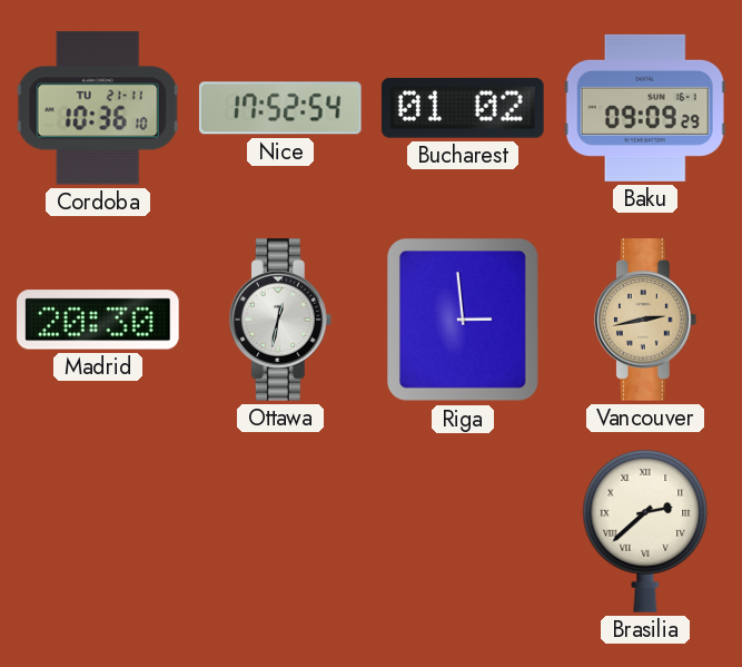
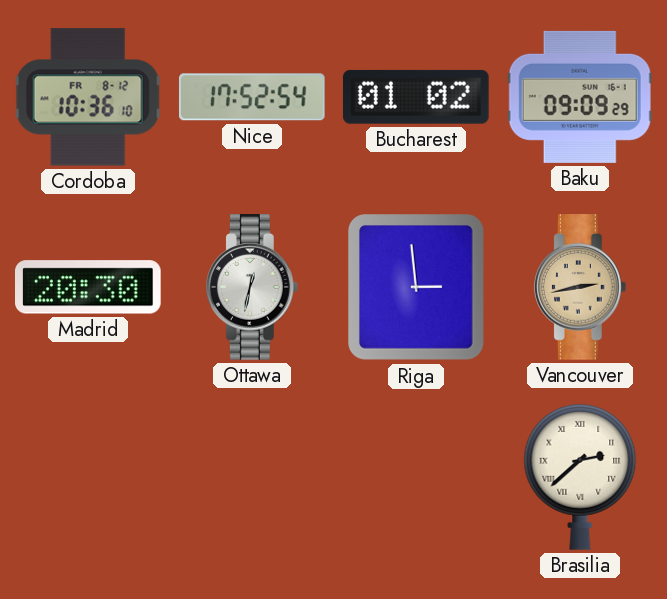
Cordoba date: TU 21-11 -> FR 8-12 (88, 97)
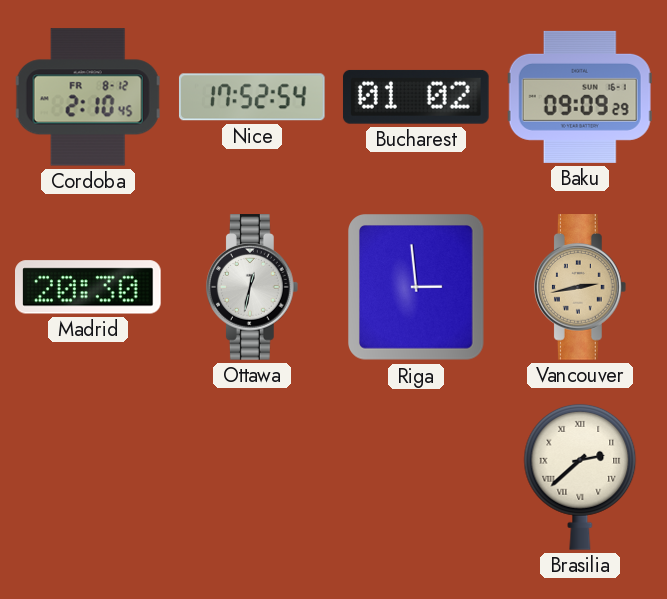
Cordoba: 10:36 -> 2:10 (88, 97)
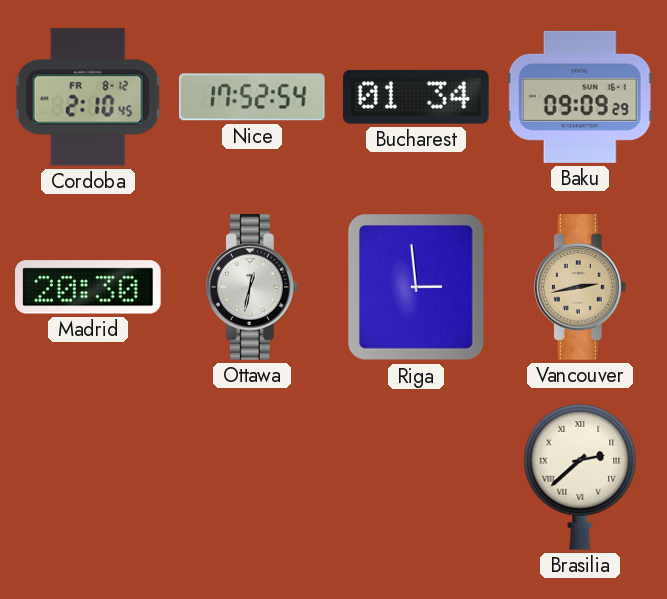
Bucharest: 01:02 -> 01:34 (416, 97)
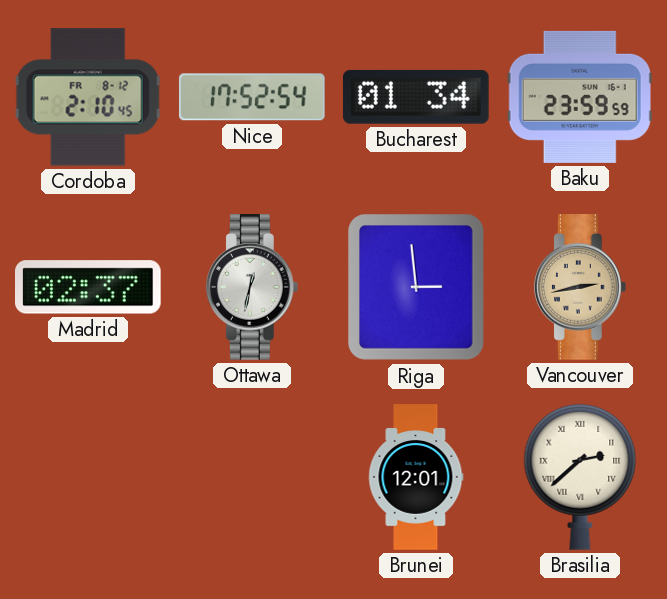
Baku: 09:09 -> 23:59 (580, 97)
Madrid: 20:30 -> 02:37 (89, 287)
Brunei: none -> 12:01 (416, 477)
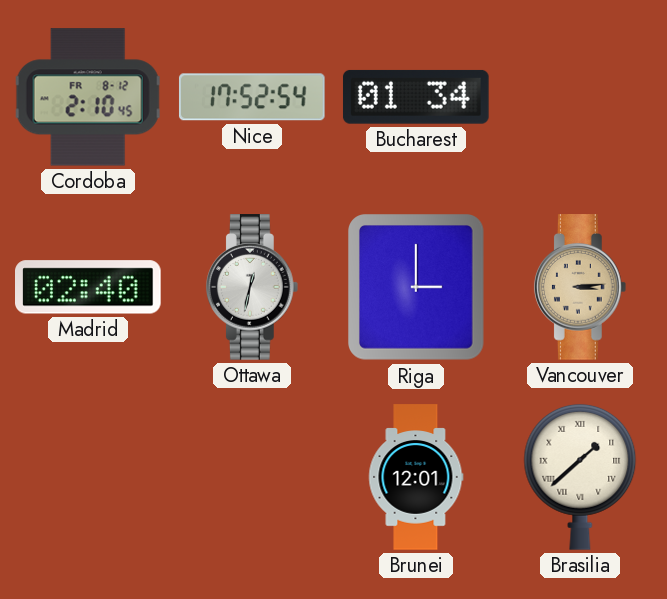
Baku: 23:59 -> none (580, 97)
Madrid: 02:37 -> 02:40 (89, 287)
Riga: 2:59 -> 3:00 (417, 287)
Vancouver: 2:43 -> 3:14 (580, 287)
Brasilia: 2:38 -> 1:38 (580, 477)
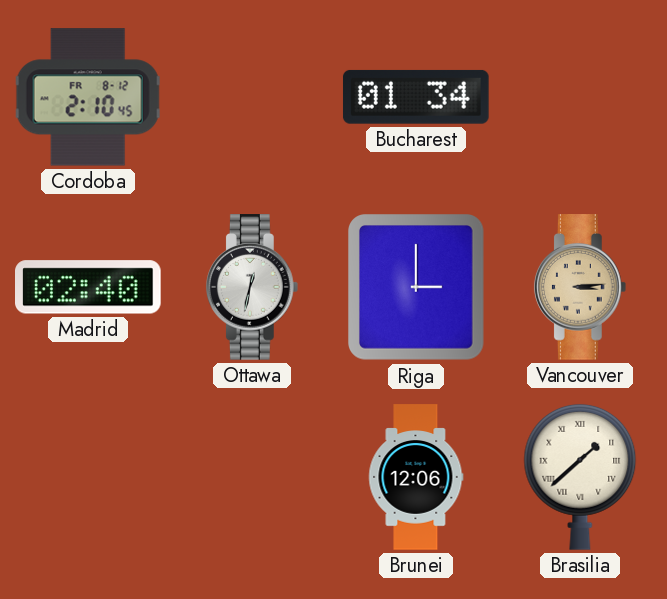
Nice: 17:52 -> none (252, 97)
Brunei: 12:01 -> 12:06 (416, 477)
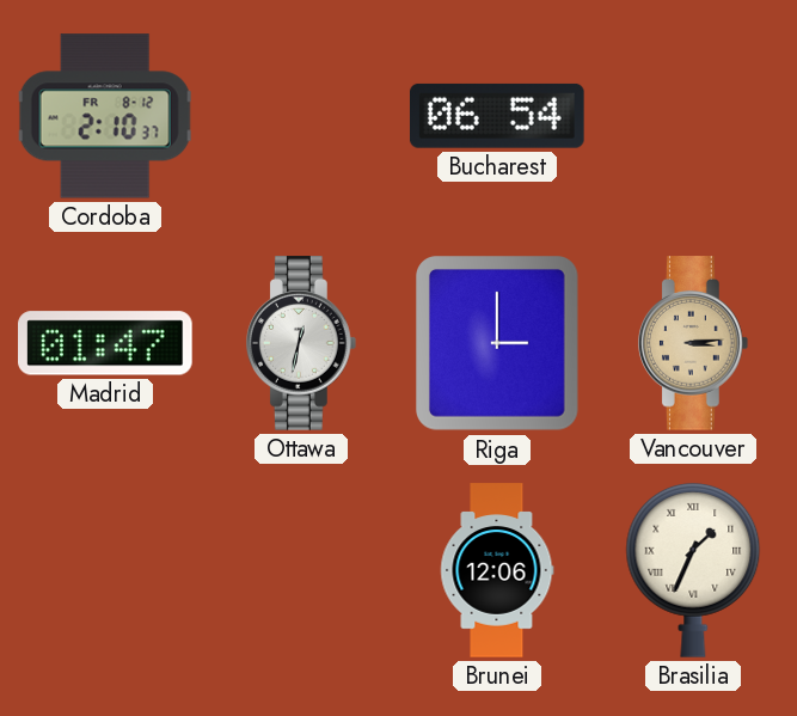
Cordoba: 2:10:45 -> 2:10:37 (105, 116)
Bucharest: 01:34 -> 06:54 (497, 116)
Madrid: 02:40 -> 01:47 (106, 343)
Brasilia: 1:38 -> 1:34 (693, 570)
